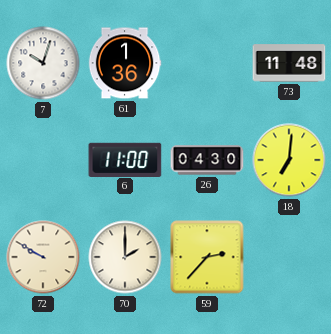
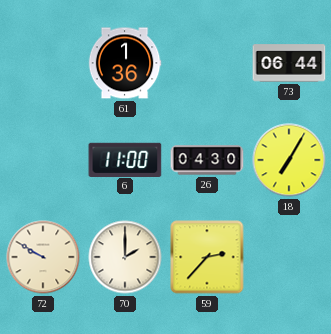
7: 10:03 -> none (43, 63)
73: 11:48 -> 06:44 (289, 63)
18: 7:01 -> 7:05 (289, 160)
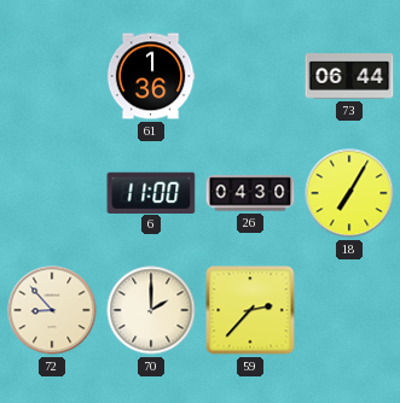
72: 9:50 -> 8:53 (52, 310)
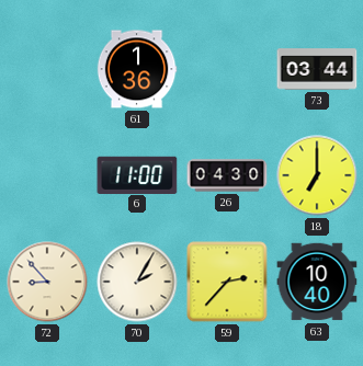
73: 06:44 -> 03:44 (317, 69)
18: 7:05 -> 7:00 (317, 175)
70: 2:00 -> 2:05 (137, 282)
63: none -> 10:40 (317, 282)
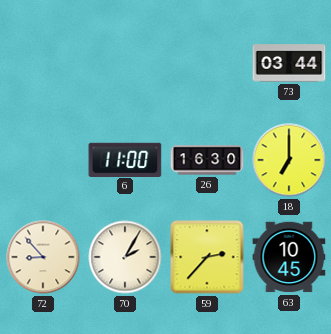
61: 1:36 -> none (137, 69)
26: 04:30 -> 16:30 (207, 160)
63: 10:40 -> 10:45 (289, 257)
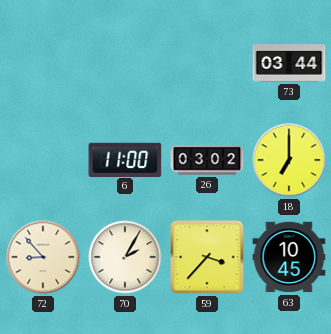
26: 16:30 -> 03:02 (207, 160)
59: 2:37 -> 3:37 (207, 257)
